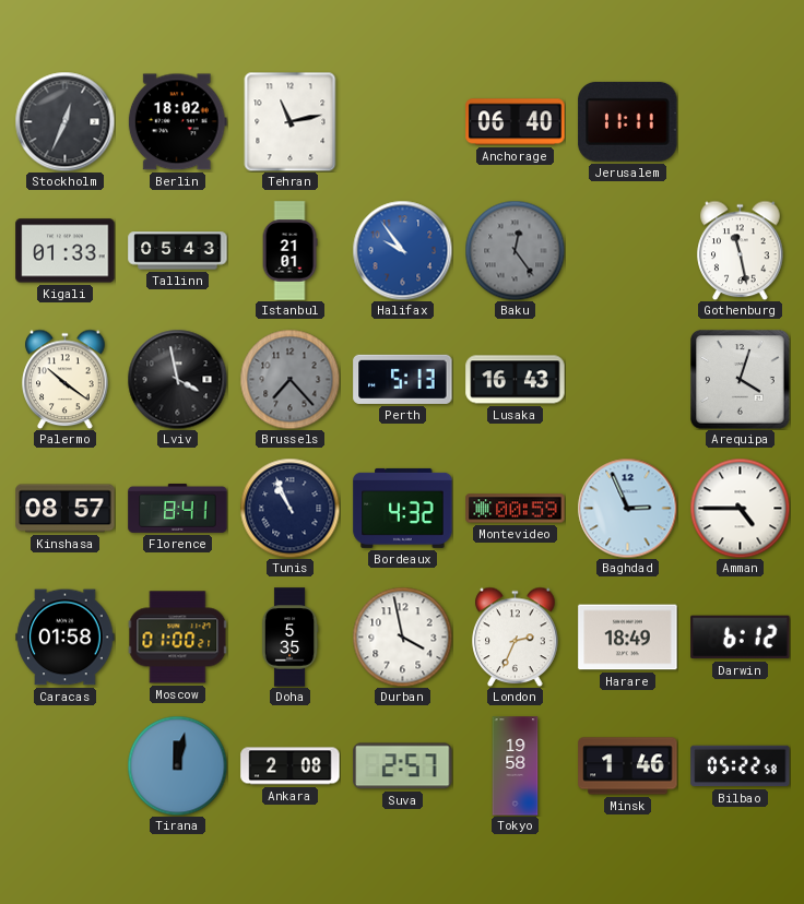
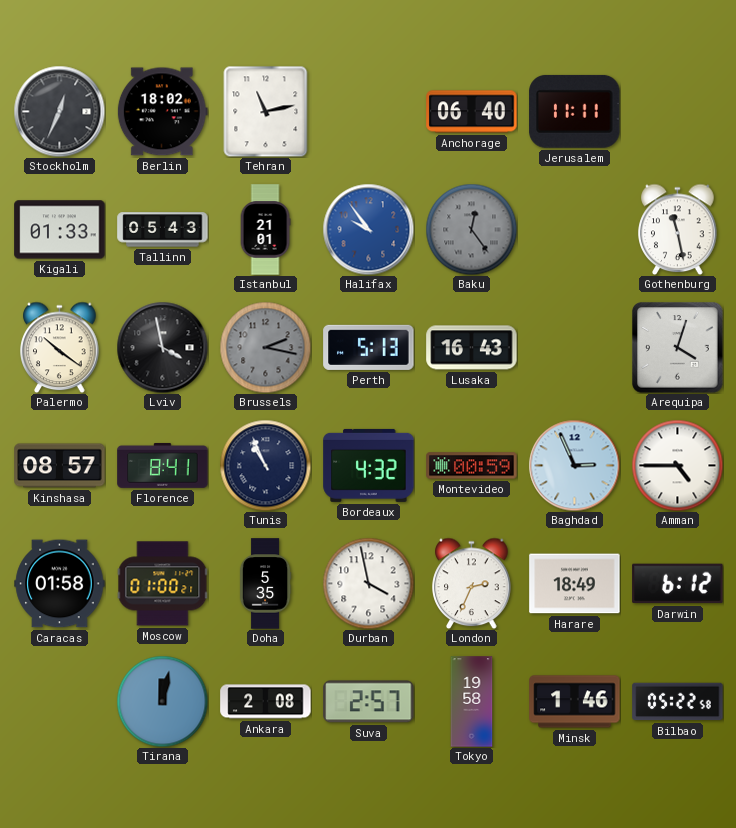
Brussels: 7:23 -> 2:17 (265, 347)
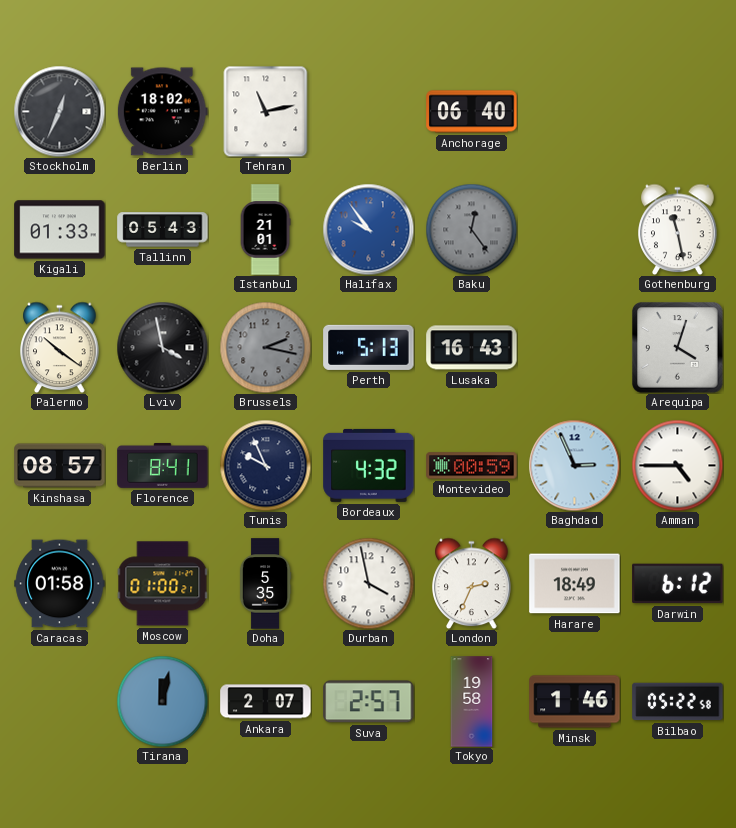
Jerusalem: 11:11 -> none (575, 111)
Tunis: 10:56 -> 9:56 (265, 465)
Ankara: 2:08 -> 2:07 (266, 702)
